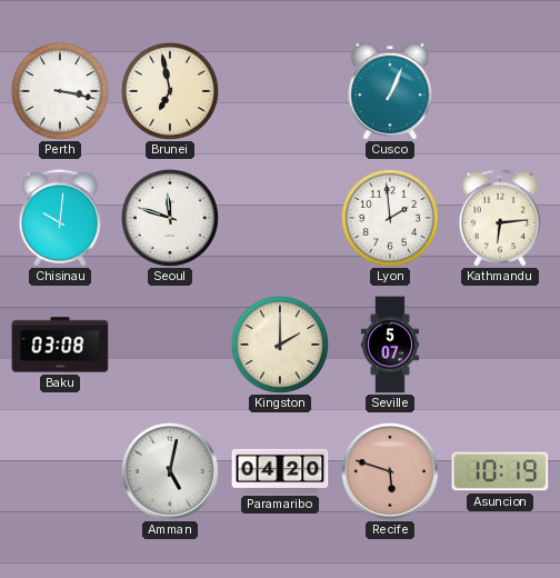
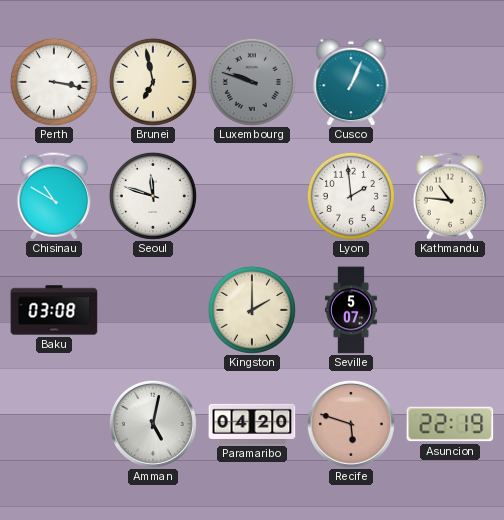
Luxembourg: none -> 9:48 (252, 82)
Chisinau: 10:01 -> 10:50 (53, 196)
Kathmandu: 6:14 -> 10:46 (449, 196)
Asuncion: 10:19 -> 22:19 (450, 424)
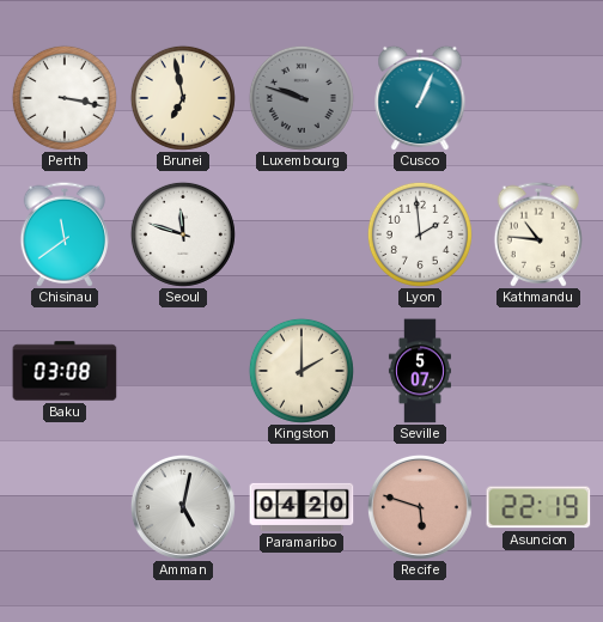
Chisinau: 10:50 -> 11:39 (63, 234)
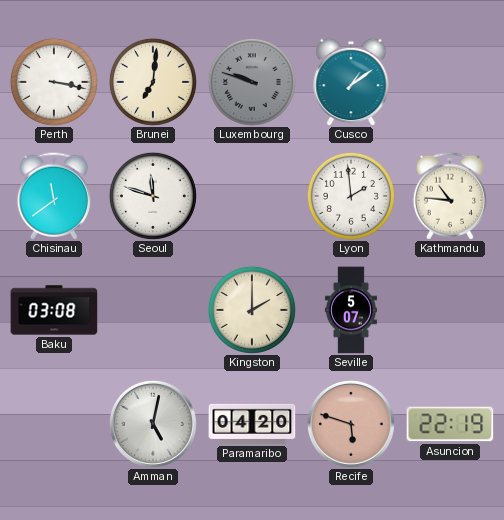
Brunei: 6:58 -> 7:01 (153, 82)
Cusco: 1:04 -> 1:09 (351, 82)
